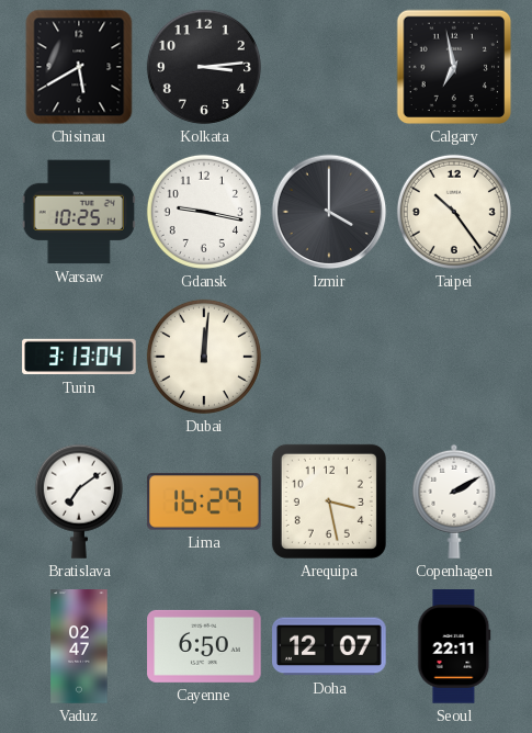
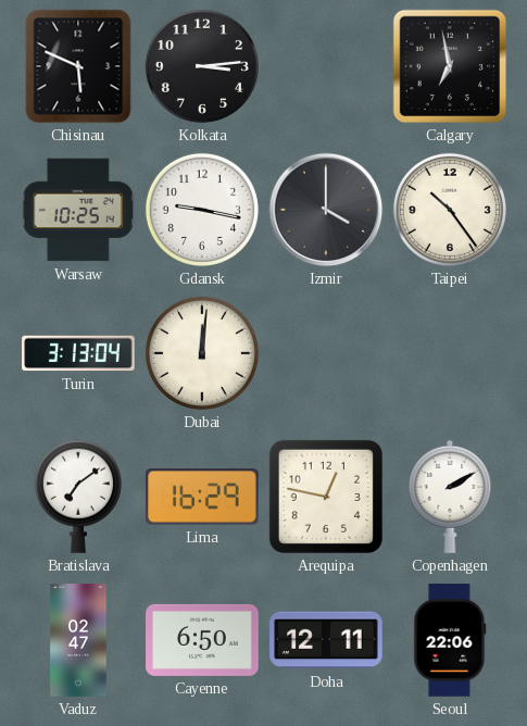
Chisinau: 5:40 -> 5:49 (78, 66)
Arequipa: 3:28 -> 12:47 (326, 497)
Doha: 12:07 -> 12:11 (326, 640)
Seoul: 22:11 -> 22:06 (450, 640)
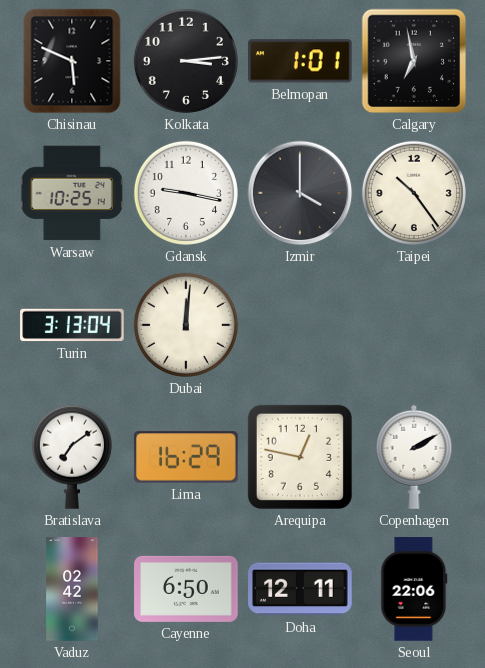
Belmopan: none -> 1:01 (301, 61)
Vaduz: 02:47 -> 02:42 (72, 589)
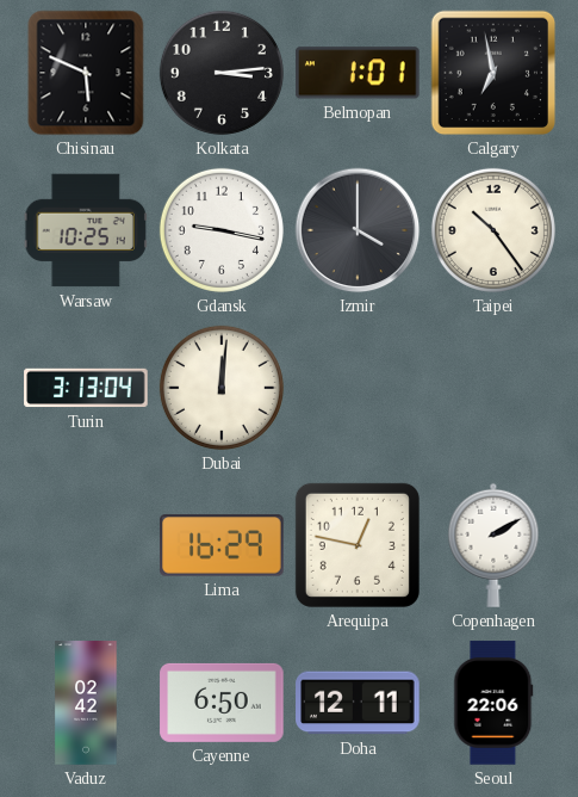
Bratislava: 7:09 -> none (72, 457)
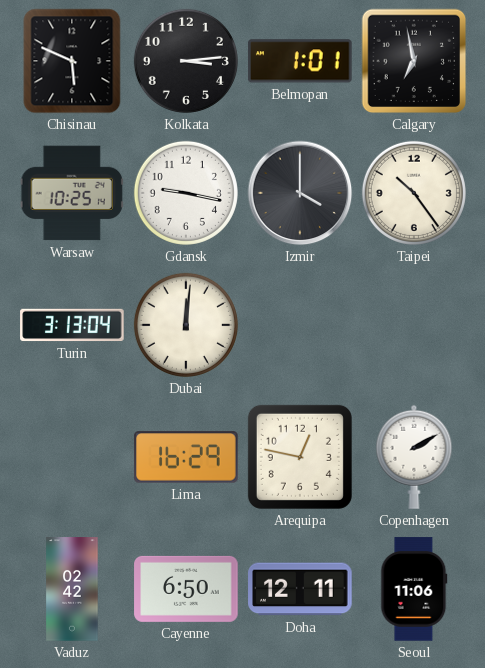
Seoul: 22:06 -> 11:06 (414, 589)
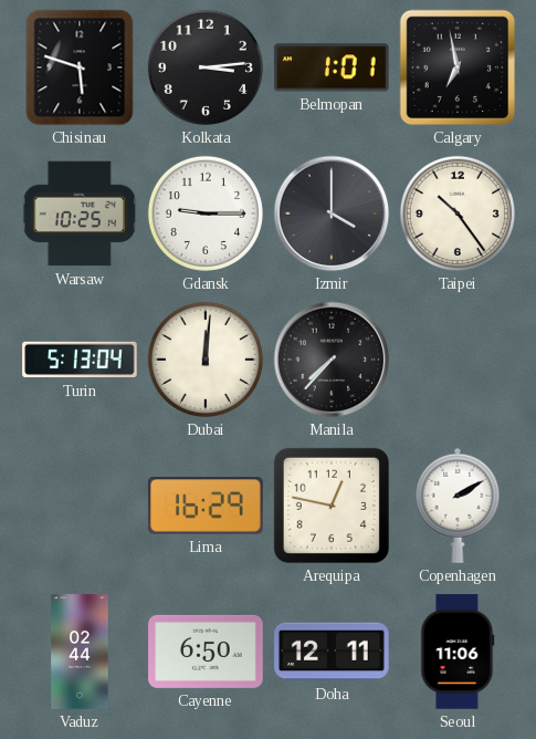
Chisinau: 5:49 -> 5:48 (80, 67)
Gdansk: 9:17 -> 9:15 (206, 214)
Turin: 3:13 -> 5:13 (80, 360)
Manila: none -> 7:37 (332, 360)
Vaduz: 02:42 -> 02:44 (80, 652)
